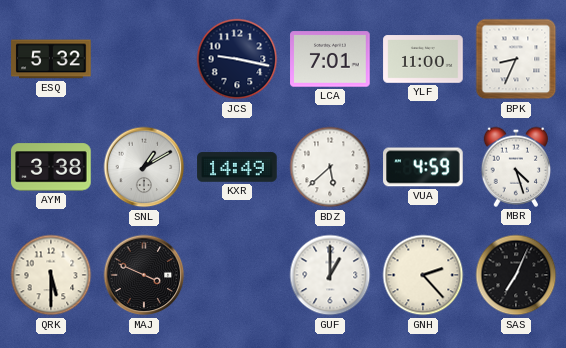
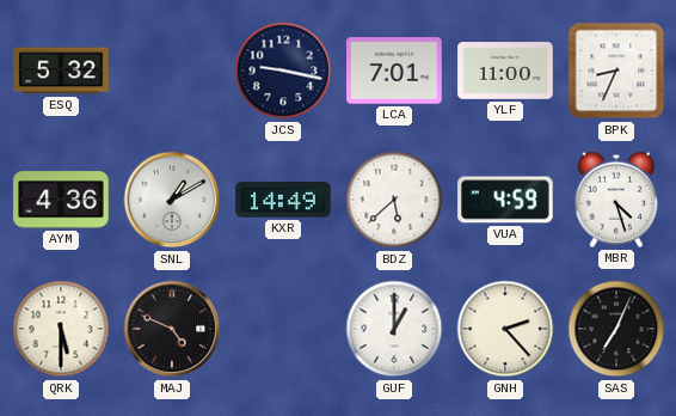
AYM: 3:38 -> 4:36 (61, 200)
MAJ: 3:49 -> 4:49 (172, 329)
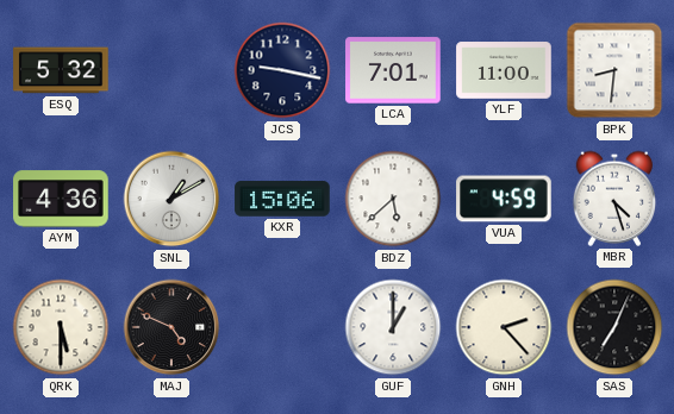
BPK: 8:34 -> 8:31 (614, 70)
KXR: 14:49 -> 15:06 (282, 199)
